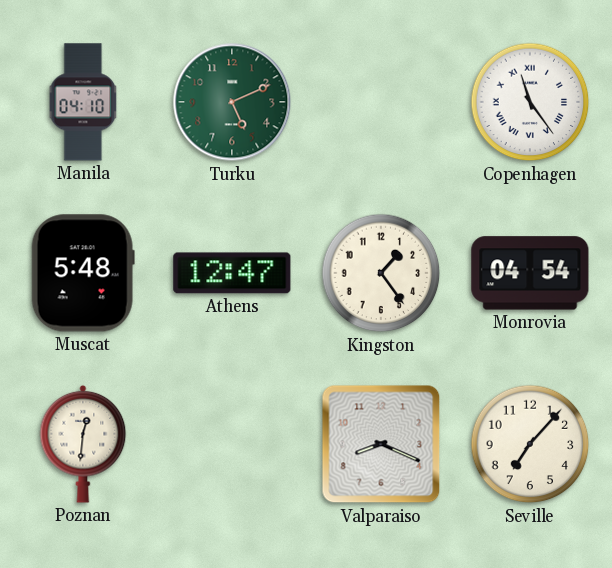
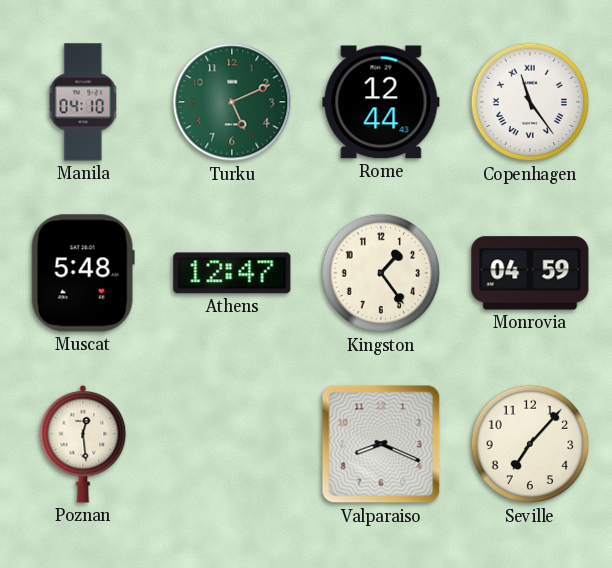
Rome: none -> 12:44 (381, 102)
Monrovia: 04:54 -> 04:59 (530, 273)
Poznan: 12:31 -> 12:29 (83, 444)
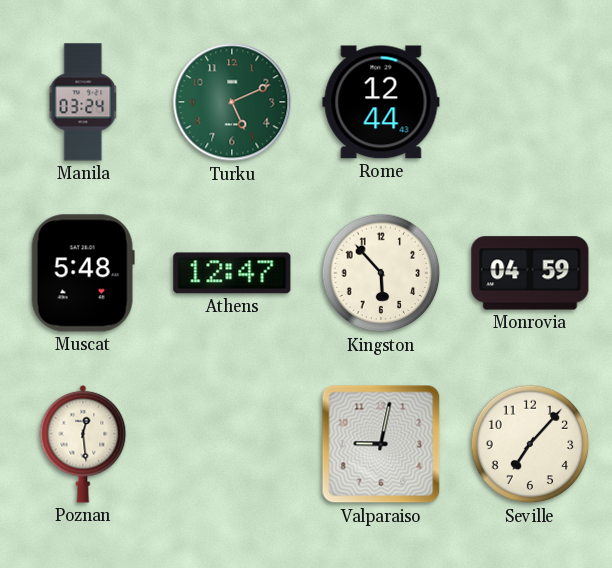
Manila: 04:10 -> 03:24 (83, 102)
Copenhagen: 11:24 -> none (530, 102)
Kingston: 1:24 -> 5:53 (381, 273)
Valparaiso: 8:19 -> 9:02 (381, 444)
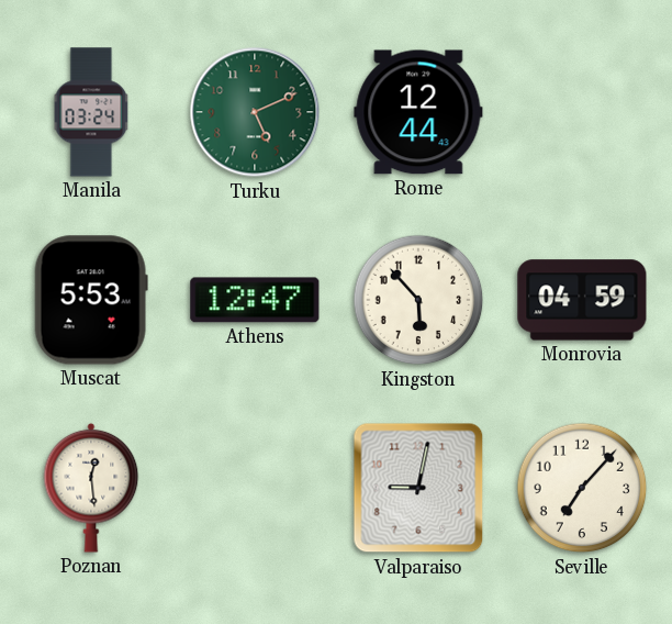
Muscat: 5:48 -> 5:53 (91, 300)
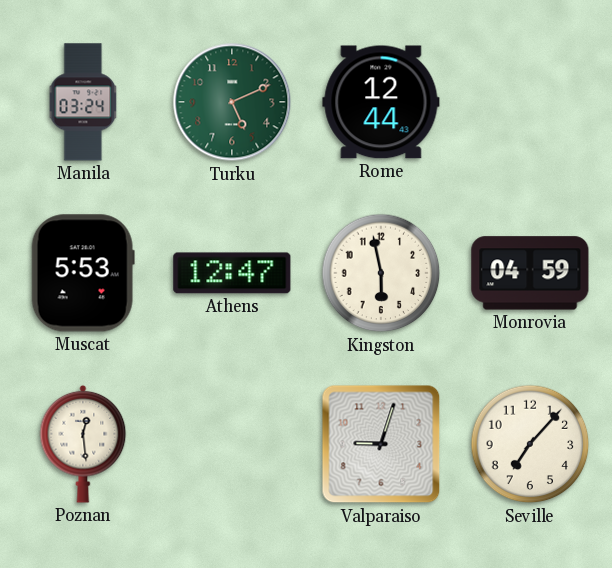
Kingston: 5:53 -> 5:58 (381, 273)
Valparaiso: 9:02 -> 9:03 (381, 444)
